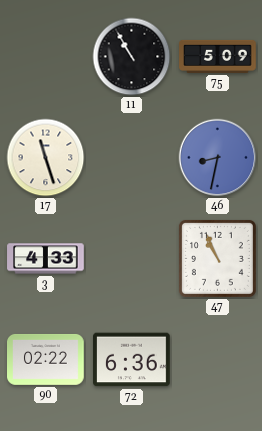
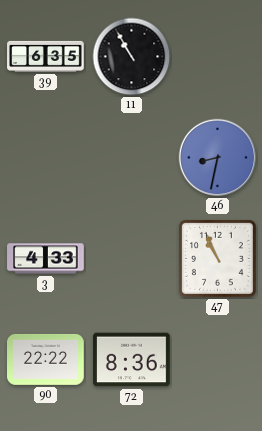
39: none -> 6:35 (46, 56)
75: 5:09 -> none (218, 56)
17: 11:27 -> none (46, 158)
90: 02:22 -> 22:22 (46, 359)
72: 6:36 -> 8:36 (132, 360)
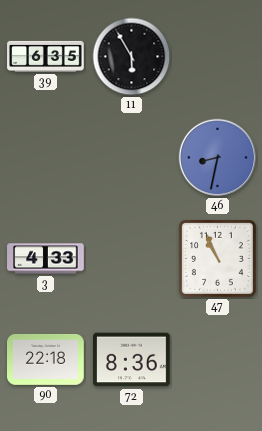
11: 10:55 -> 5:55 (132, 57)
90: 22:22 -> 22:18 (46, 359)
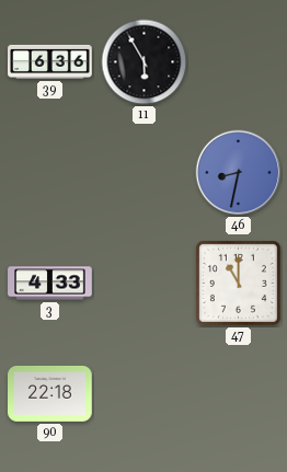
39: 6:35 -> 6:36 (50, 61)
47: 10:56 -> 11:00 (238, 283)
72: 8:36 -> none (132, 360)
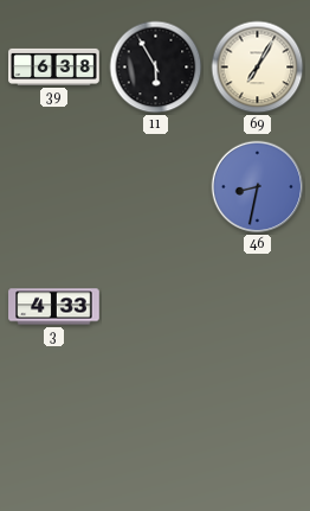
39: 6:36 -> 6:38 (54, 66)
69: none -> 7:05 (258, 68)
47: 11:00 -> none (238, 283)
90: 22:18 -> none (50, 393)
